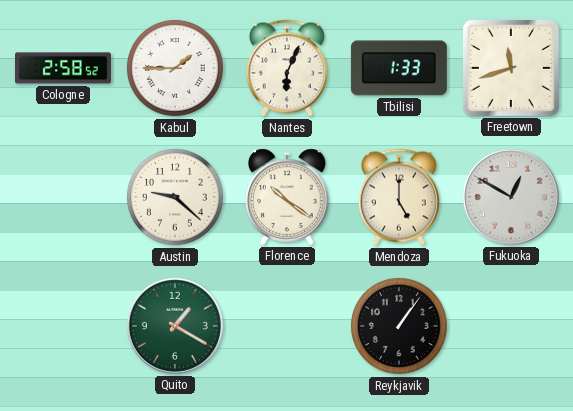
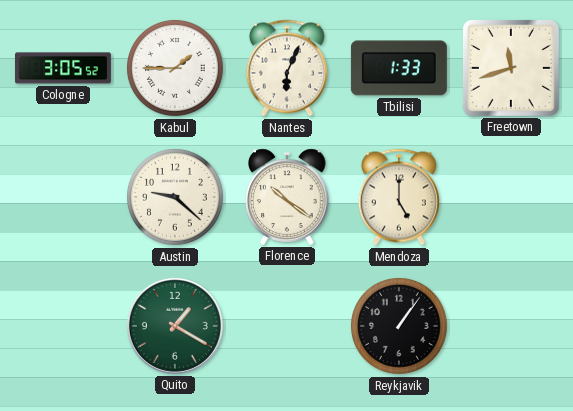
Cologne: 2:58 -> 3:05 (63, 68)
Fukuoka: 12:50 -> none (511, 197)
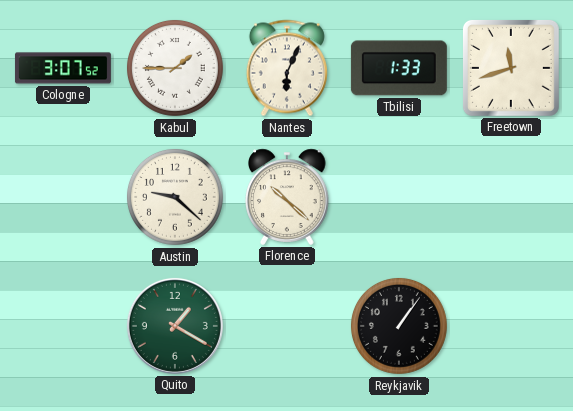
Cologne: 3:05 -> 3:07 (63, 68)
Florence: 10:21 -> 10:22 (287, 197)
Mendoza: 5:00 -> none (399, 197)
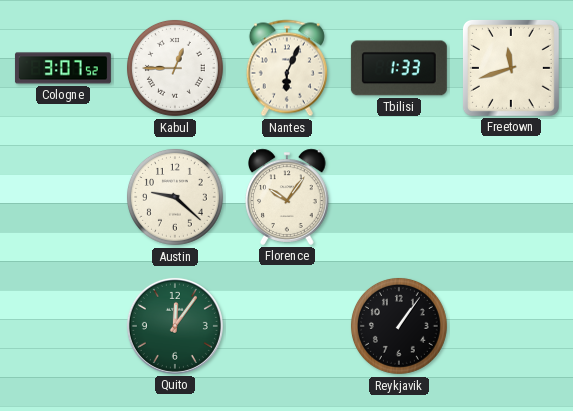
Kabul: 1:45 -> 12:45 (175, 68)
Florence: 10:22 -> 10:06 (287, 197)
Quito: 1:20 -> 12:06 (175, 326)
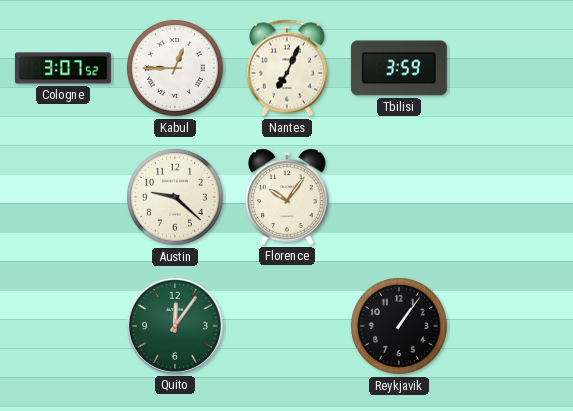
Nantes: 6:04 -> 7:04 (287, 68)
Tbilisi: 1:33 -> 3:59 (399, 68)
Freetown: 11:42 -> none (511, 68)
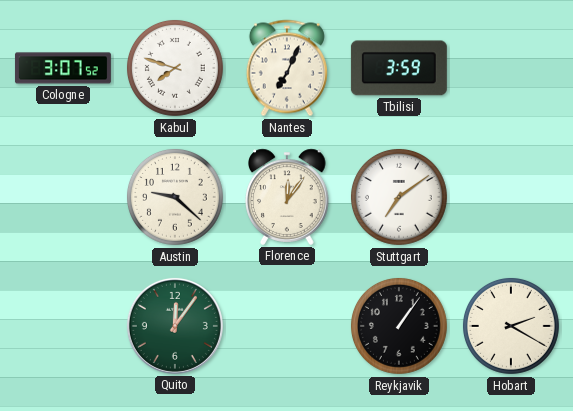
Kabul: 12:45 -> 7:48 (175, 68)
Florence: 10:06 -> 12:06 (287, 197)
Stuttgart: none -> 7:09 (399, 197)
Hobart: none -> 2:20 (511, 326)
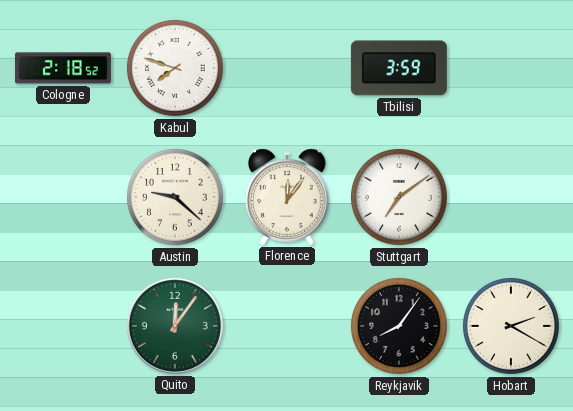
Cologne: 3:07 -> 2:18 (63, 68)
Nantes: 7:04 -> none (287, 68)
Reykjavik: 1:06 -> 8:06 (399, 326)
